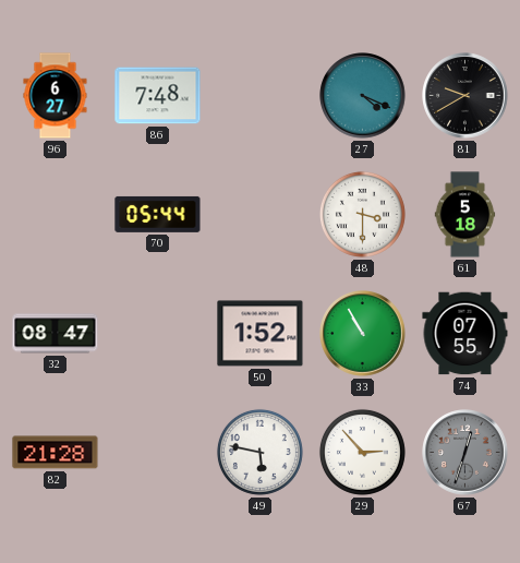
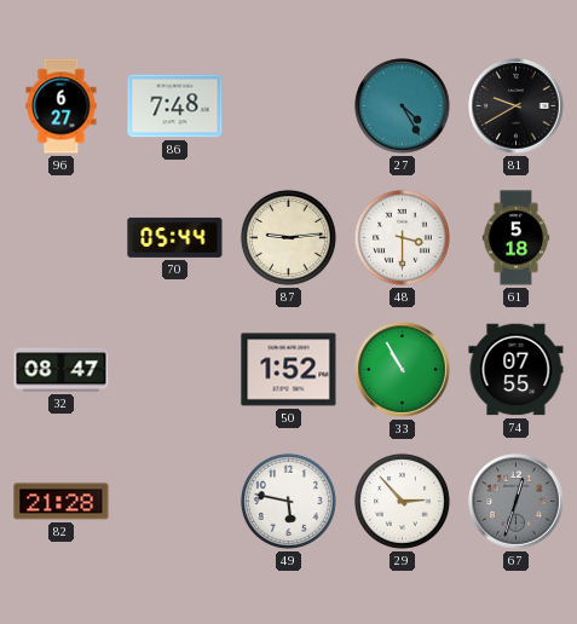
27: 4:19 -> 4:25 (403, 106)
87: none -> 9:14 (288, 237)
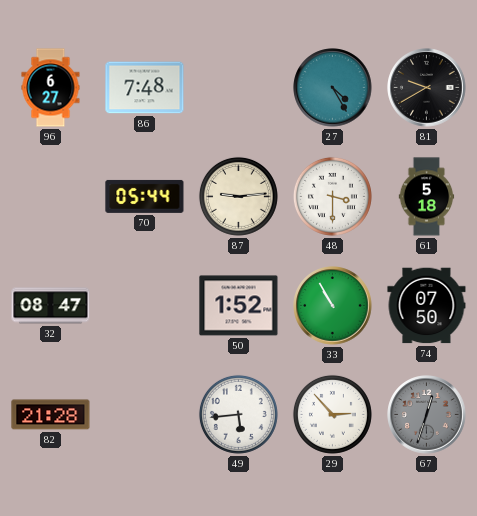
74: 07:55 -> 07:50 (427, 306)
49: 5:47 -> 5:44 (238, 414)
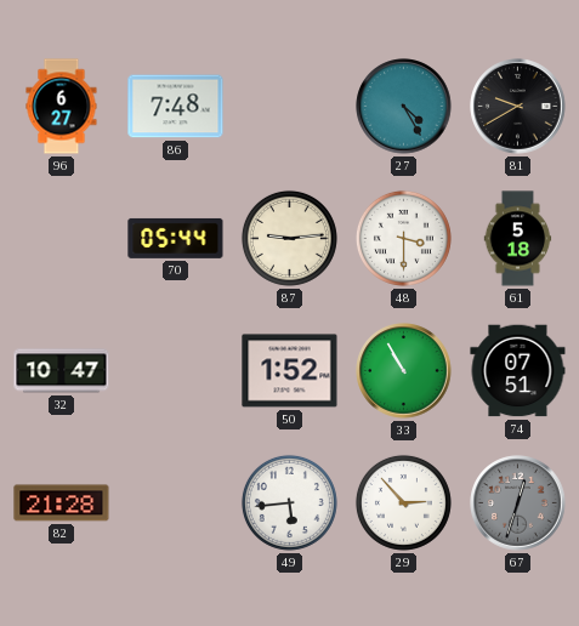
32: 08:47 -> 10:47 (62, 371)
74: 07:50 -> 07:51 (518, 371)
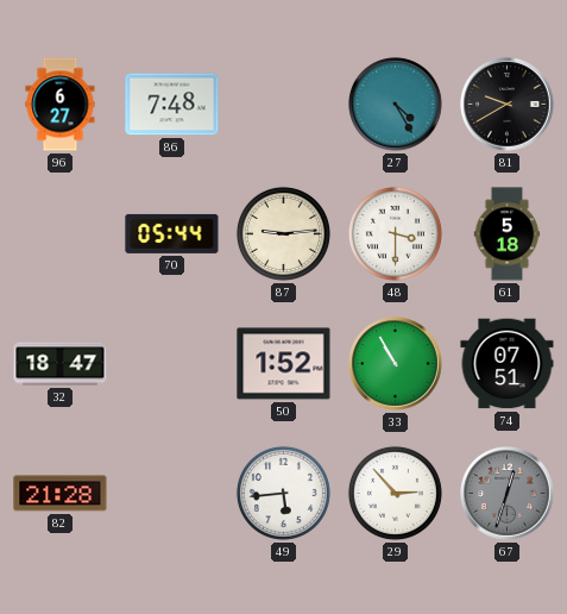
32: 10:47 -> 18:47 (61, 364)
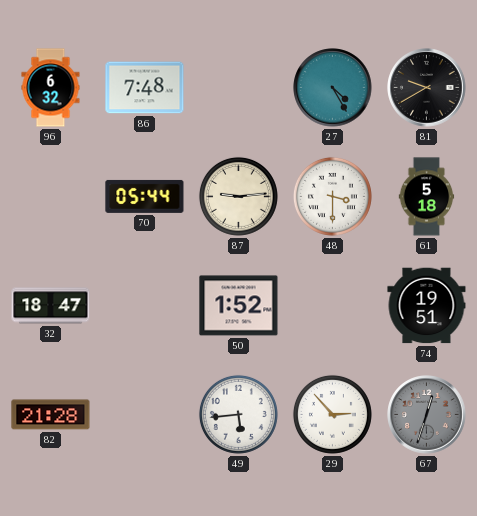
96: 6:27 -> 6:32 (51, 88)
33: 10:55 -> none (396, 364)
74: 07:51 -> 19:51 (427, 306)
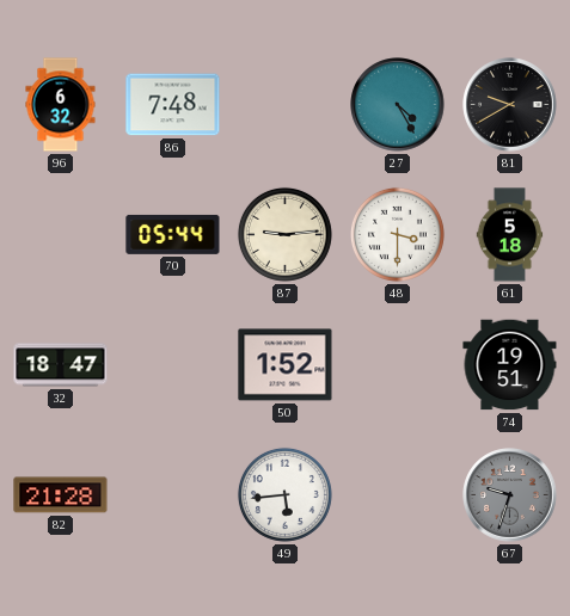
29: 2:53 -> none (332, 414)
67: 12:33 -> 9:33 (510, 495)
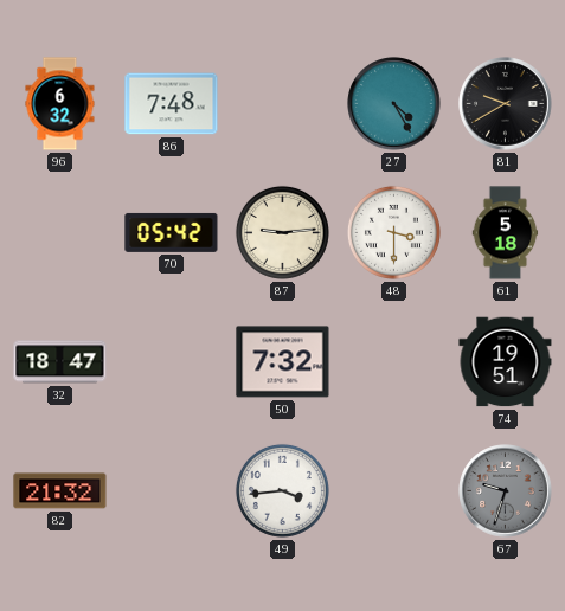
70: 05:44 -> 05:42 (172, 232)
50: 1:52 -> 7:32 (283, 362)
82: 21:28 -> 21:32 (60, 491)
49: 5:44 -> 3:44 (282, 490)
